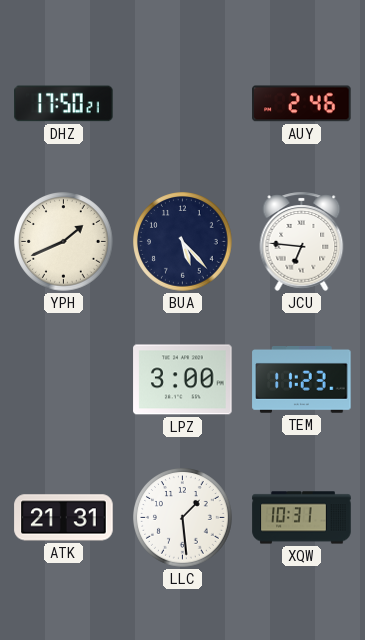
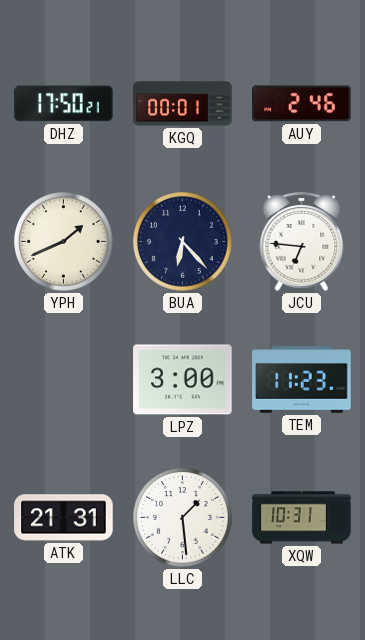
KGQ: none -> 00:01 (183, 104)
BUA: 5:23 -> 6:23 (183, 242)
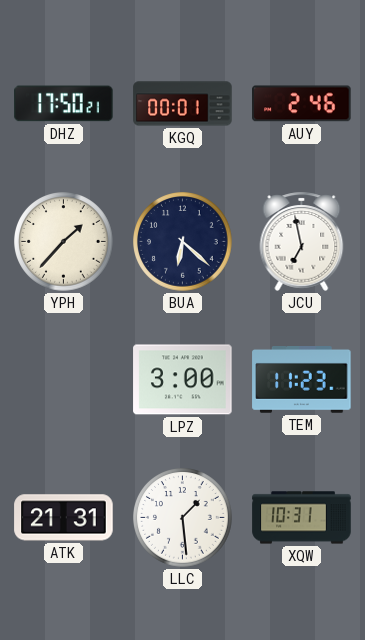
YPH: 1:41 -> 1:37 (64, 242)
BUA: 6:23 -> 6:22 (183, 242)
JCU: 6:46 -> 6:58 (302, 241)
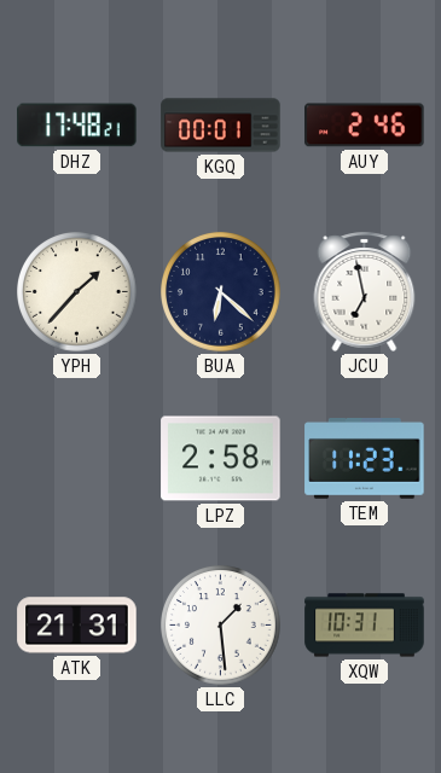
DHZ: 17:50 -> 17:48 (77, 126)
LPZ: 3:00 -> 2:58 (221, 459)
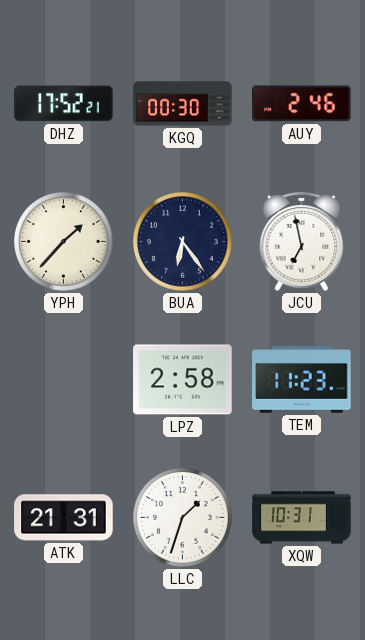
DHZ: 17:48 -> 17:52 (64, 104)
KGQ: 00:01 -> 00:30 (183, 104)
BUA: 6:22 -> 6:24 (183, 242)
LLC: 1:29 -> 1:33 (183, 518)
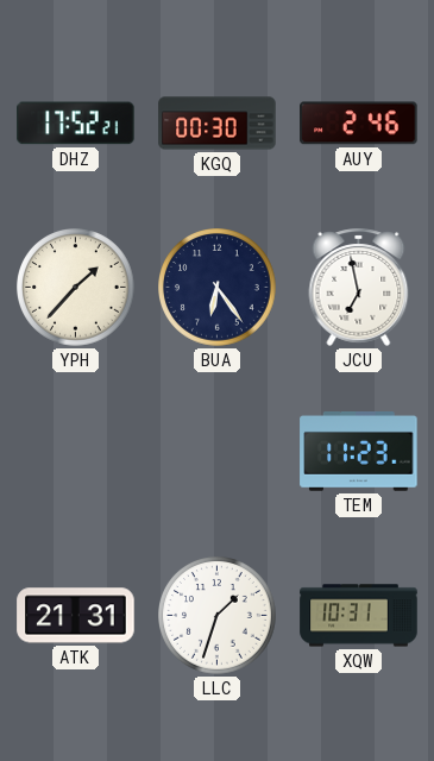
LPZ: 2:58 -> none (183, 380)
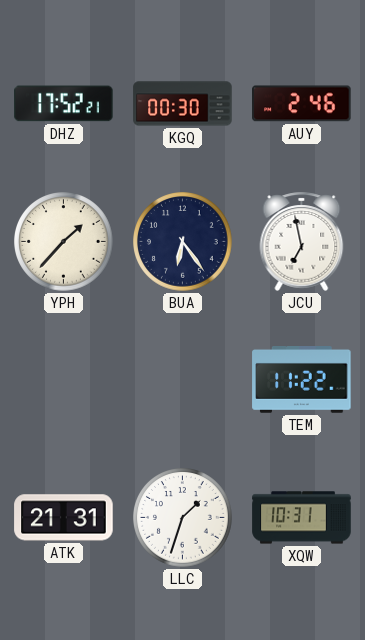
TEM: 11:23 -> 11:22 (302, 380)
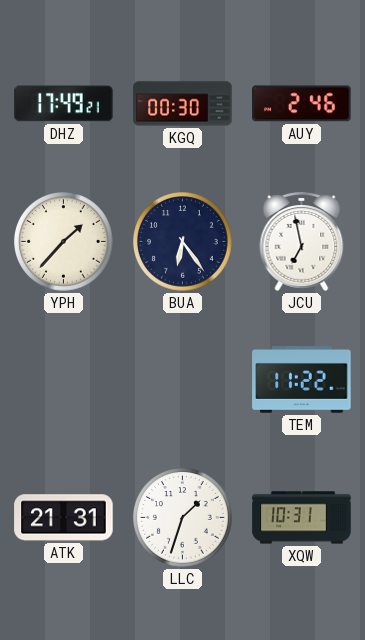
DHZ: 17:52 -> 17:49 (64, 104)
